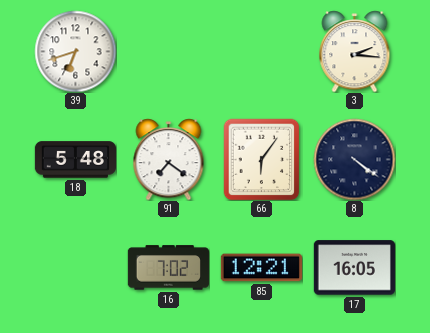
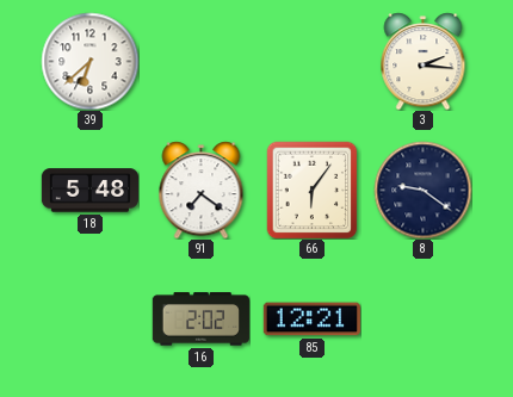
39: 6:42 -> 6:38 (89, 61)
8: 4:21 -> 9:21 (422, 190)
16: 7:02 -> 2:02 (200, 320)
17: 16:05 -> none (354, 268)
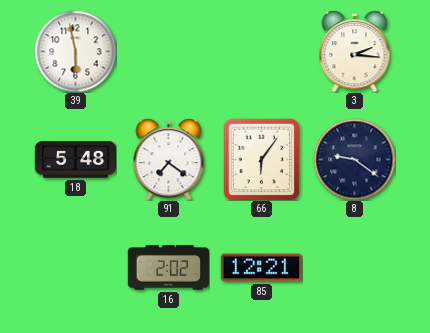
39: 6:38 -> 5:58 (75, 51)
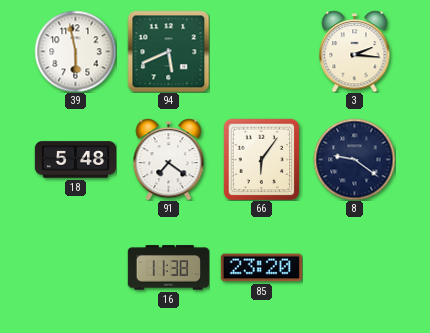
94: none -> 5:41 (168, 51)
16: 2:02 -> 11:38 (168, 268)
85: 12:21 -> 23:20 (261, 268)
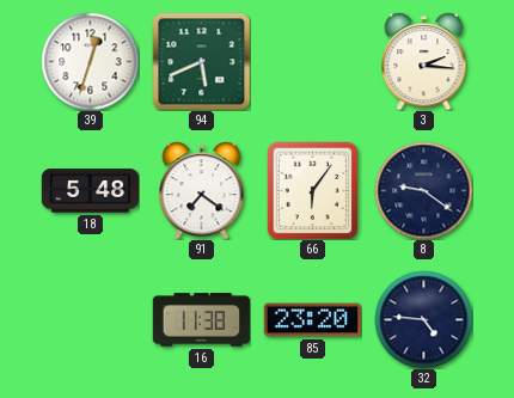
39: 5:58 -> 12:33 (90, 61)
32: none -> 4:46 (423, 319)
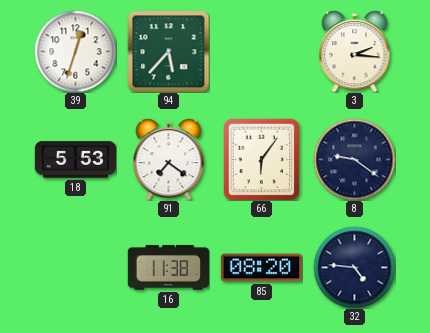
94: 5:41 -> 5:37 (168, 51)
18: 5:48 -> 5:53 (75, 160)
85: 23:20 -> 08:20 (261, 268)
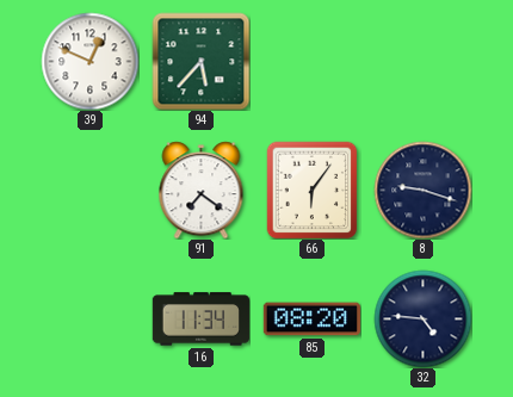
39: 12:33 -> 12:49 (89, 61)
3: 2:16 -> none (355, 51)
18: 5:53 -> none (75, 160)
8: 9:21 -> 9:18 (422, 190)
16: 11:38 -> 11:34 (200, 320)
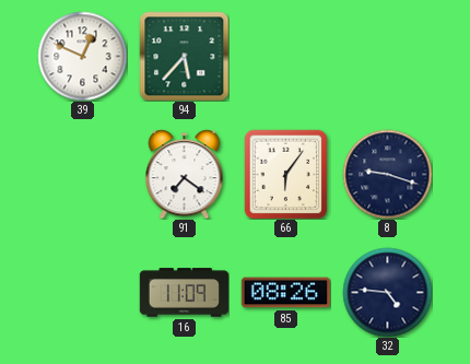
16: 11:34 -> 11:09 (184, 293)
85: 08:20 -> 08:26 (285, 293)
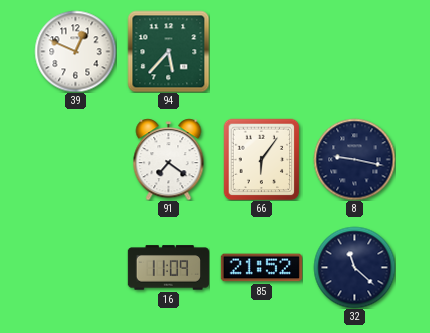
8: 9:18 -> 9:17 (354, 159)
85: 08:26 -> 21:52 (261, 268)
32: 4:46 -> 11:22 (354, 267)
